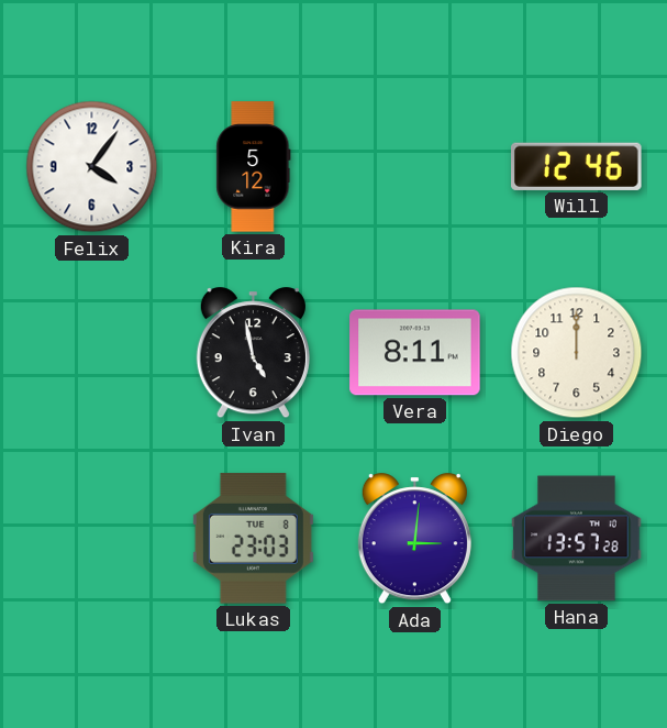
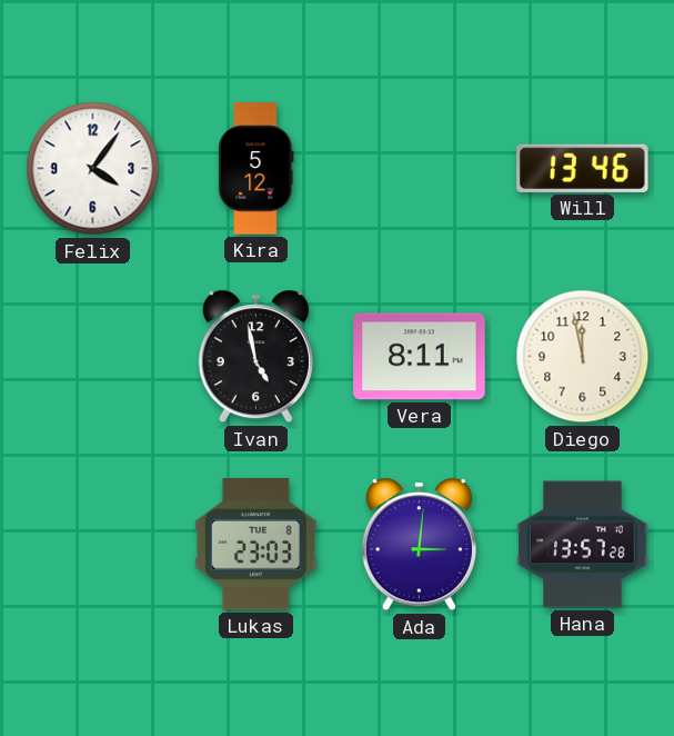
Will: 12:46 -> 13:46 (583, 168)
Diego: 12:00 -> 11:58 (583, 357)
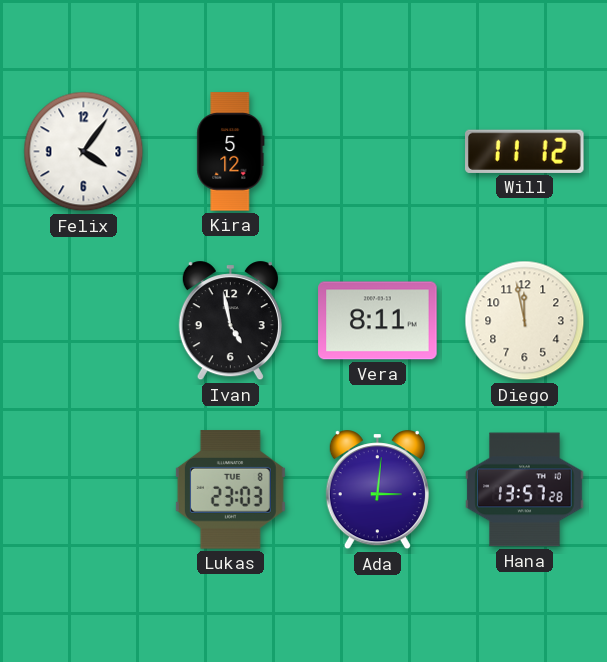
Will: 13:46 -> 11:12 (525, 151)
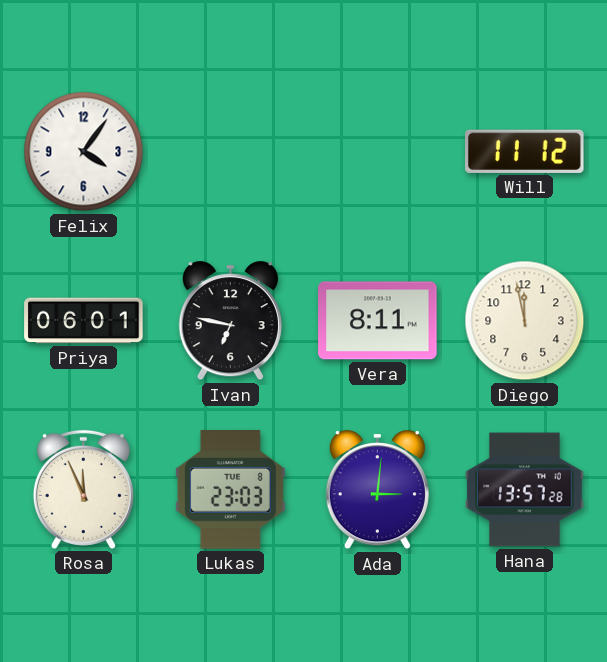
Kira: 5:12 -> none (231, 152)
Priya: none -> 06:01 (84, 321)
Ivan: 4:58 -> 6:47 (230, 321)
Rosa: none -> 11:56 (83, 489)
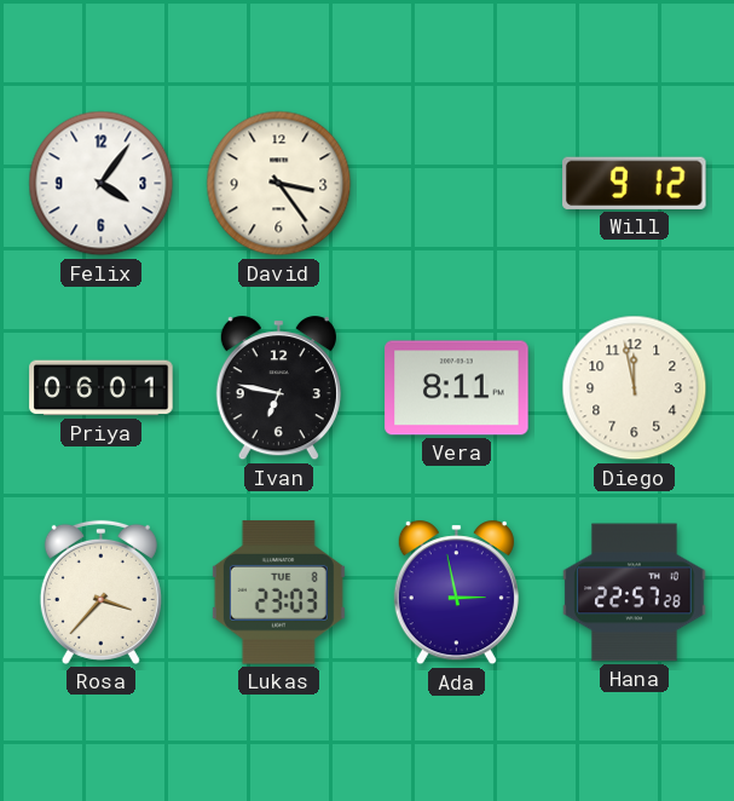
David: none -> 3:24 (279, 184)
Will: 11:12 -> 9:12 (635, 183)
Rosa: 11:56 -> 3:37 (100, 592)
Ada: 3:01 -> 2:58 (456, 593)
Hana: 13:57 -> 22:57 (635, 593)
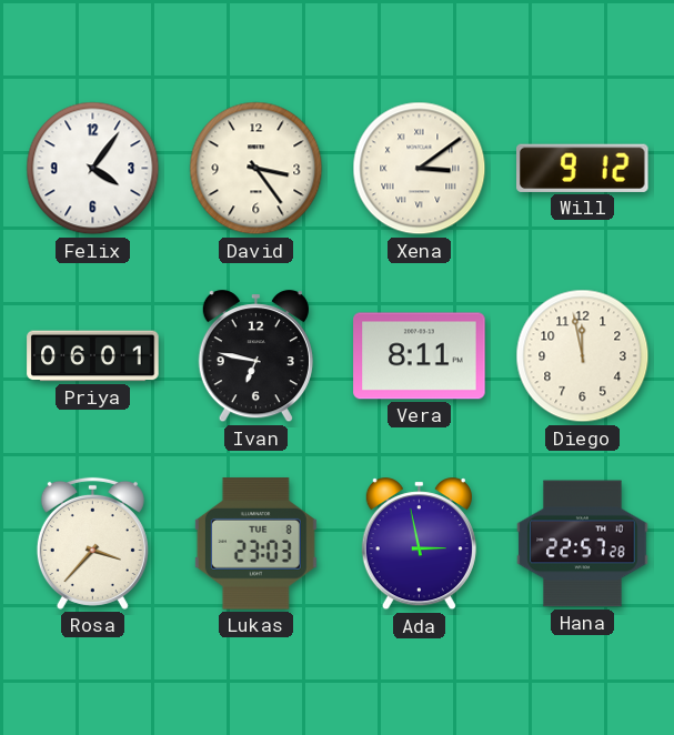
Xena: none -> 3:09 (420, 169)
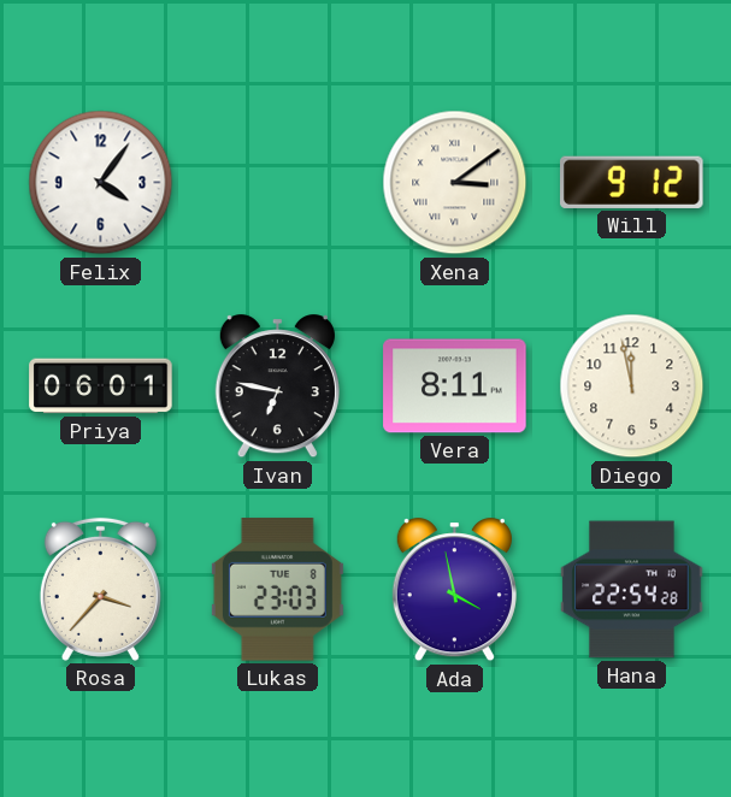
David: 3:24 -> none (256, 169)
Ada: 2:58 -> 3:58 (454, 590)
Hana: 22:57 -> 22:54 (632, 590)
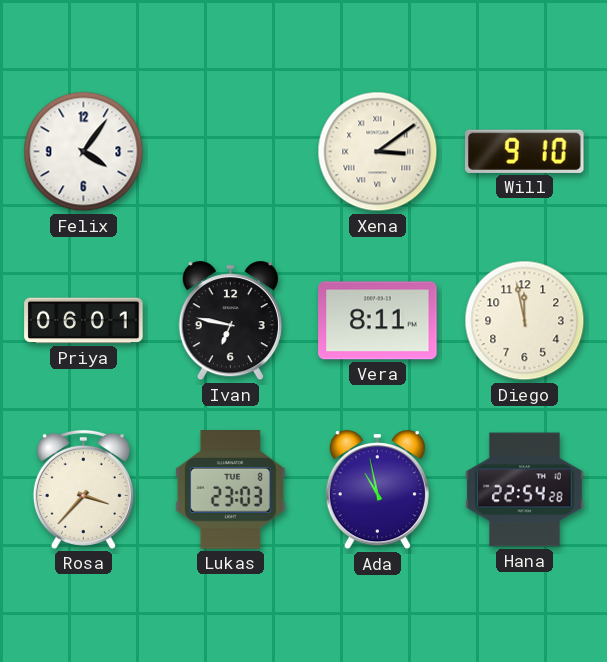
Will: 9:12 -> 9:10 (525, 151)
Ada: 3:58 -> 10:58 (377, 490)
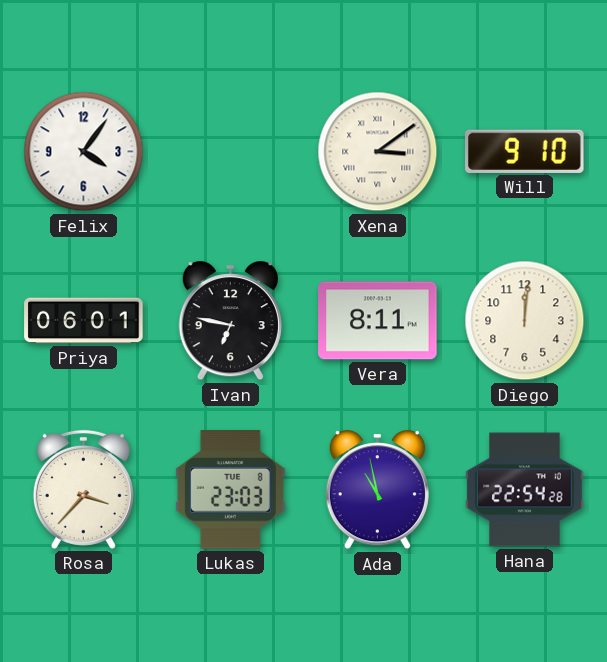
Diego: 11:58 -> 12:01 (525, 321)
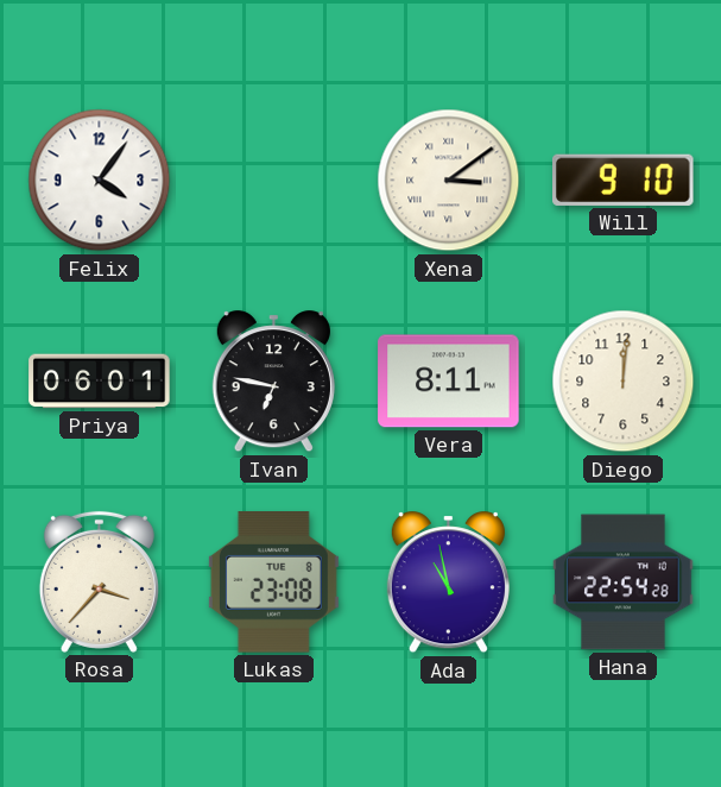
Lukas: 23:03 -> 23:08 (273, 583)
